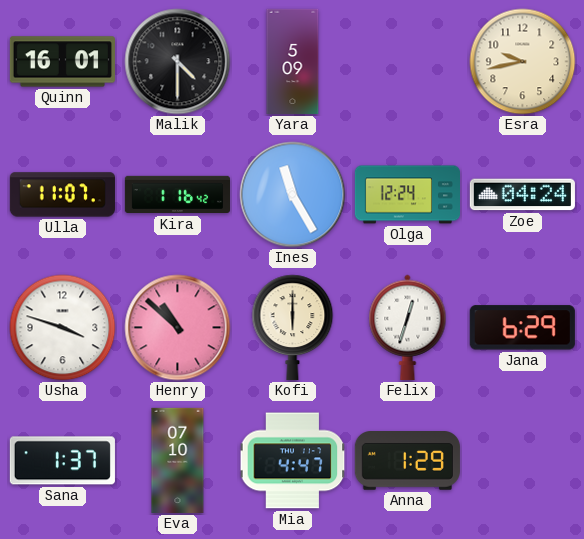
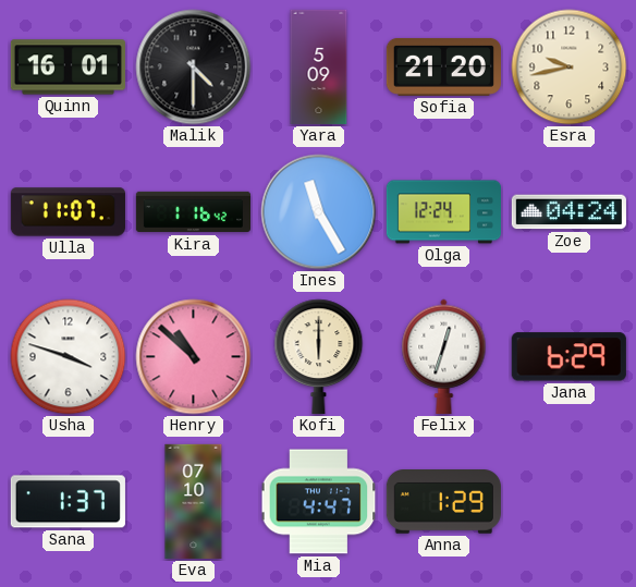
Sofia: none -> 21:20 (443, 66)
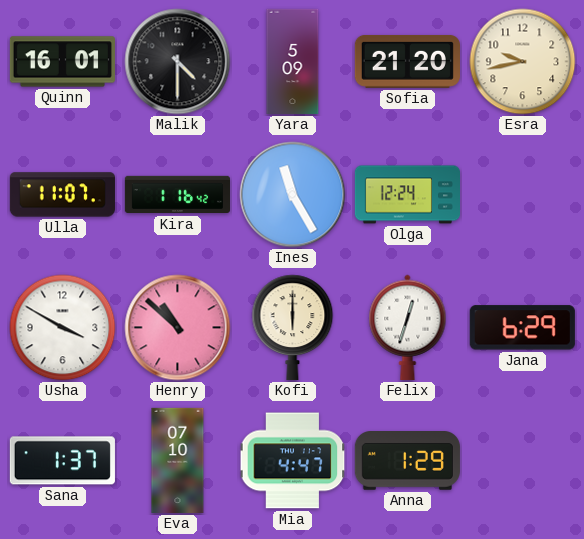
Zoe: 04:24 -> none (568, 212)
Usha: 3:48 -> 3:50 (63, 328)
